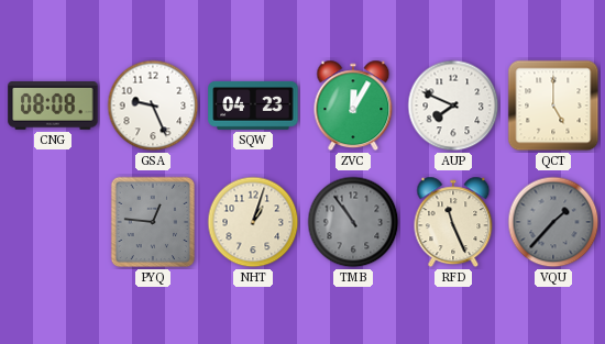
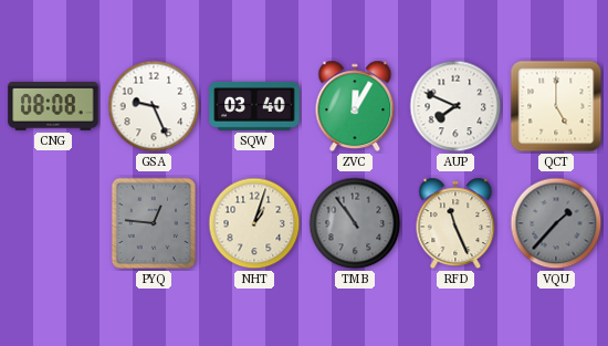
SQW: 04:23 -> 03:40 (254, 106)
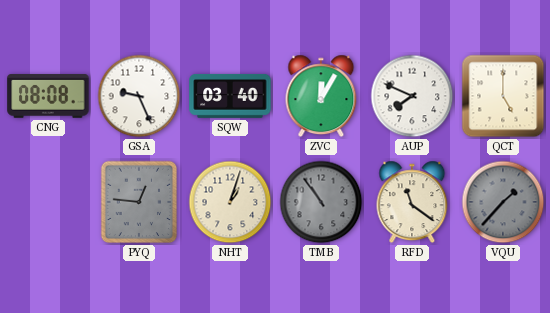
RFD: 11:26 -> 11:21 (412, 202)
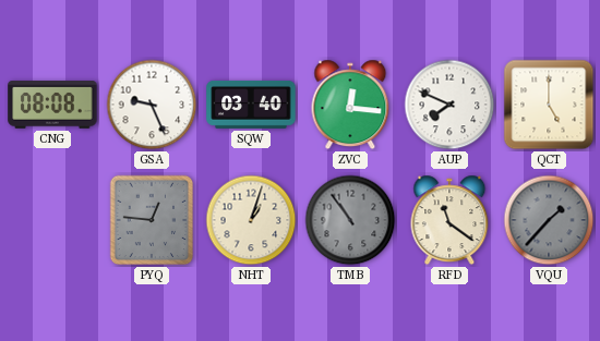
ZVC: 12:05 -> 12:16 (350, 105)
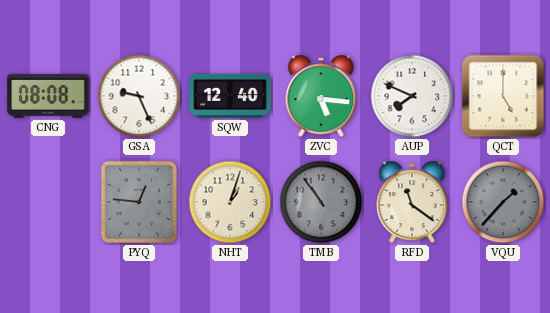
SQW: 03:40 -> 12:40 (230, 96)
ZVC: 12:16 -> 5:16 (321, 96)
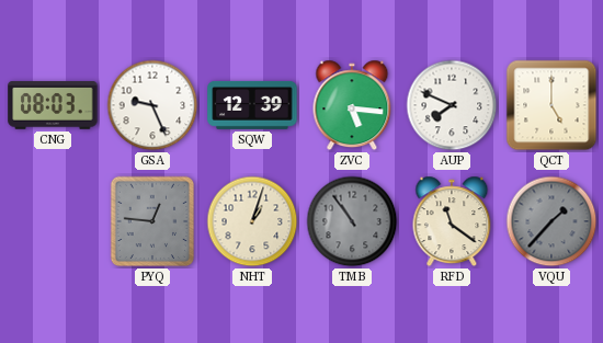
CNG: 08:08 -> 08:03 (53, 105)
SQW: 12:40 -> 12:39 (252, 105)
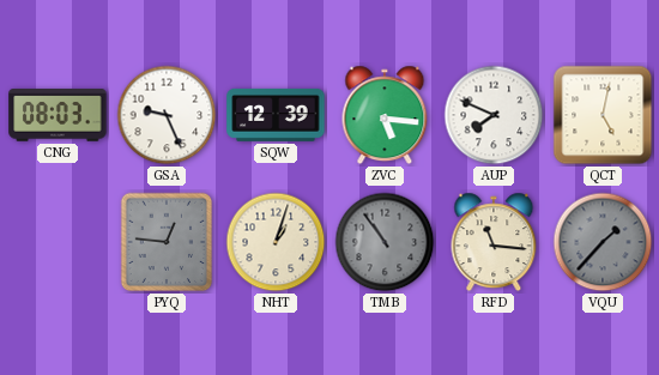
QCT: 5:00 -> 5:02 (603, 115)
RFD: 11:21 -> 11:16 (494, 242)
